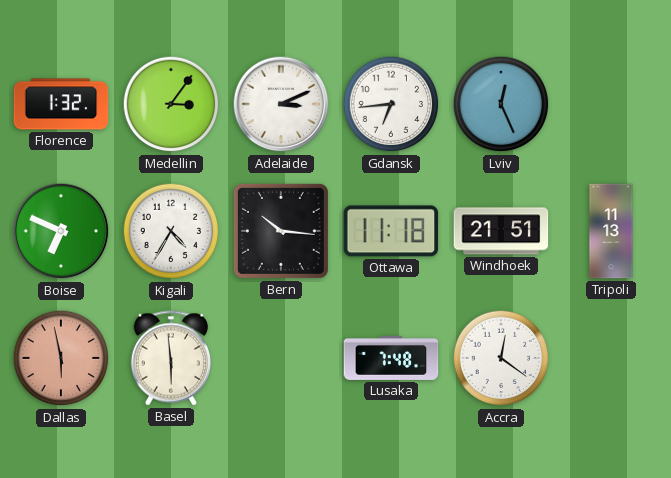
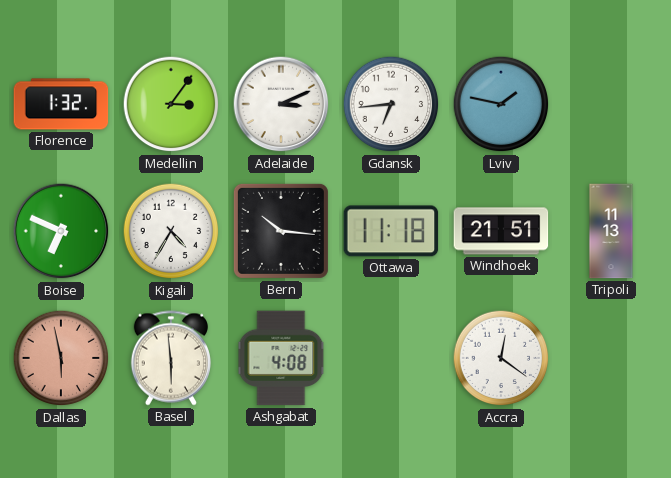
Lviv: 12:26 -> 1:47 (501, 104)
Ashgabat: none -> 4:08 (281, 358)
Lusaka: 7:48 -> none (391, 358)
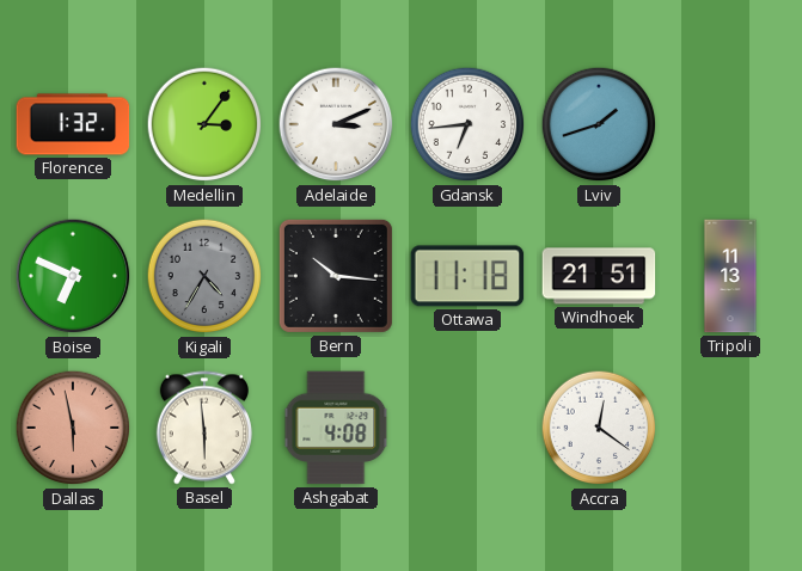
Lviv: 1:47 -> 1:42 (599, 124)
Kigali dial: white -> grey (204, 276)
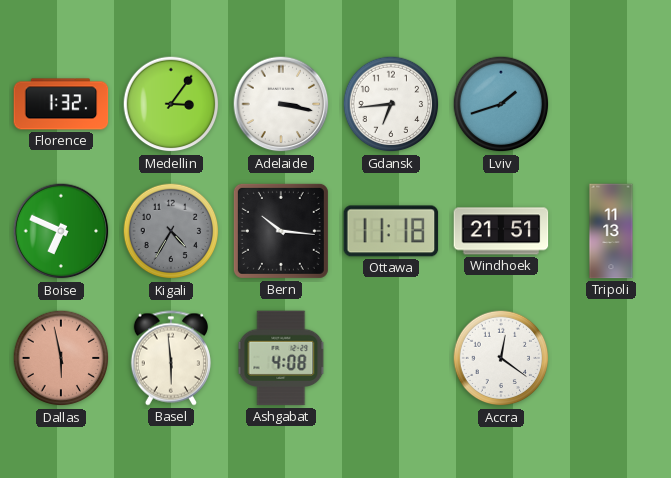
Adelaide: 3:11 -> 3:17 (281, 104)
